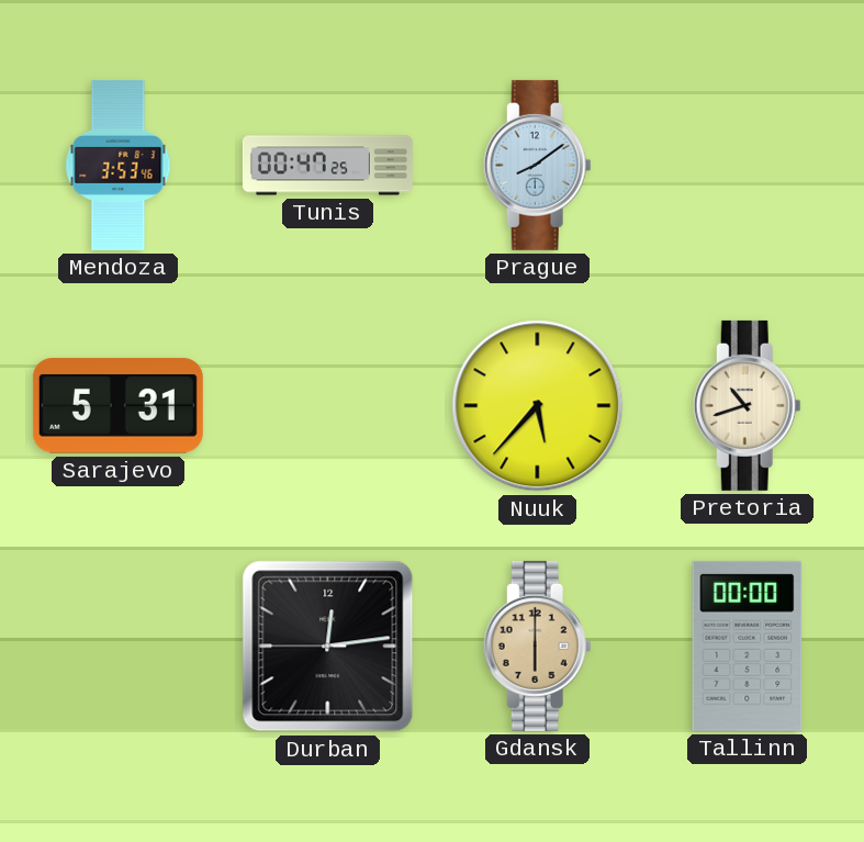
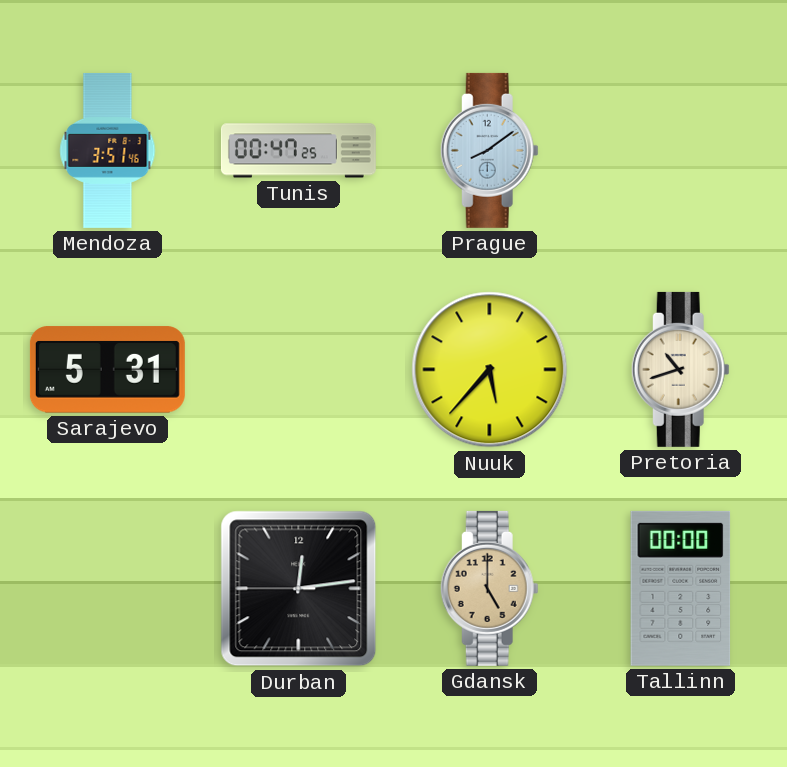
Mendoza: 3:53 -> 3:51 (108, 150)
Gdansk: 6:00 -> 5:00 (489, 588)
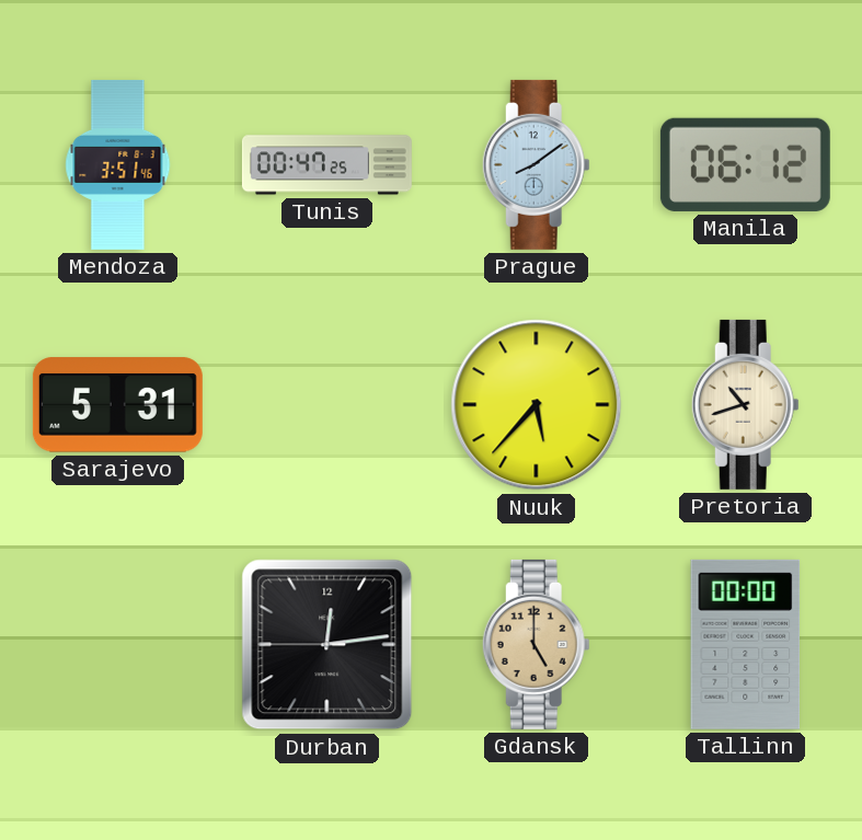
Manila: none -> 06:12 (745, 164)
